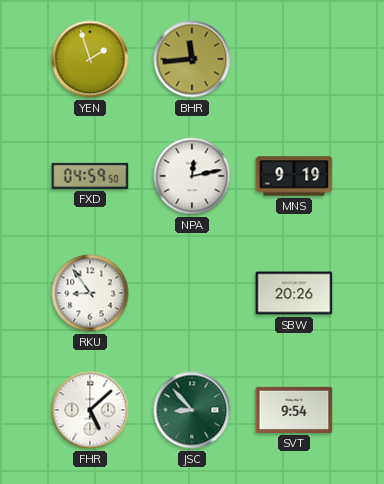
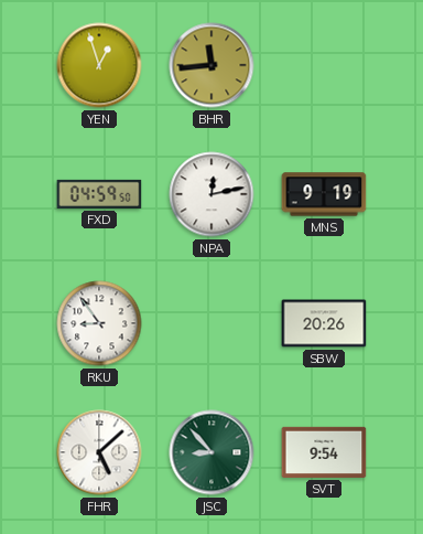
YEN: 1:57 -> 12:57 (99, 65)
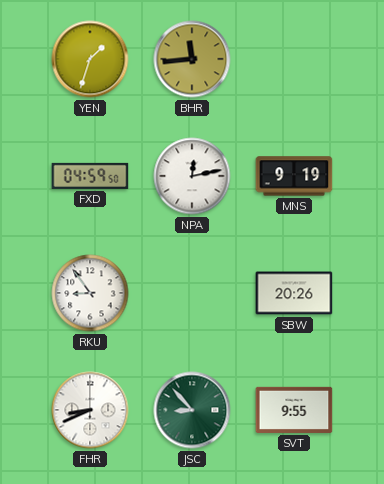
YEN: 12:57 -> 1:33 (90, 59)
FHR: 5:08 -> 8:41 (90, 410)
SVT: 9:54 -> 9:55 (294, 410)
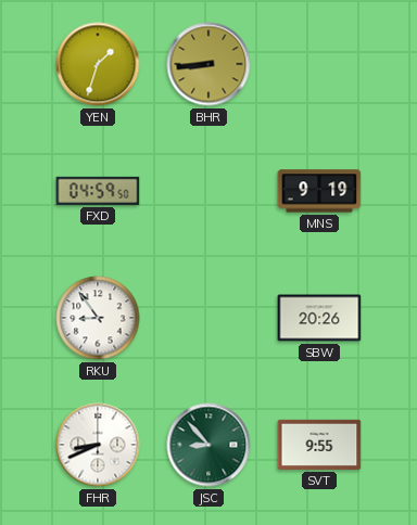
BHR: 11:44 -> 8:44 (208, 64)
NPA: 12:13 -> none (192, 176)
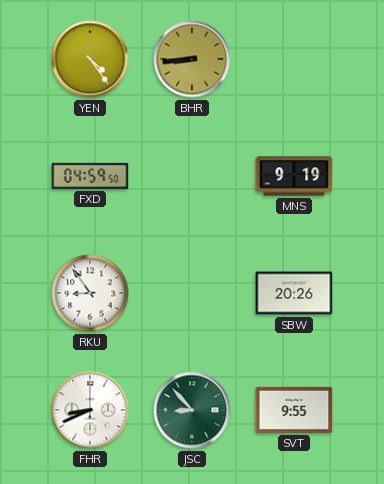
YEN: 1:33 -> 4:24 (90, 59)
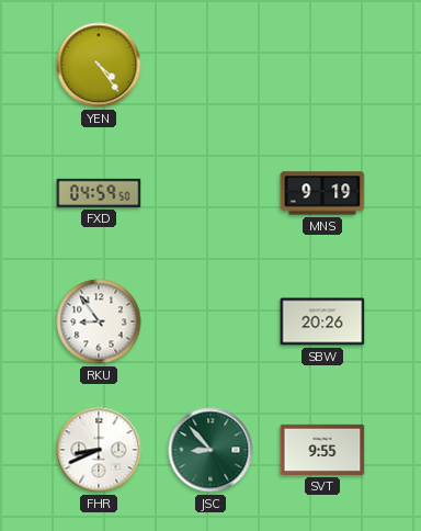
BHR: 8:44 -> none (192, 59)
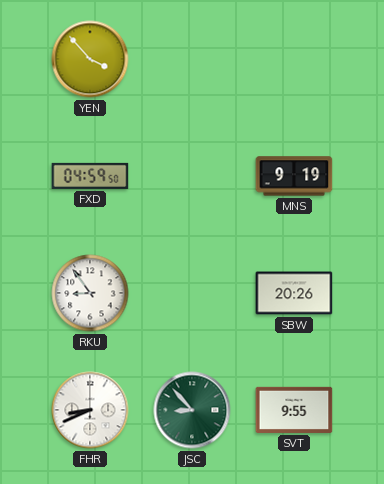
YEN: 4:24 -> 3:53 (90, 59)
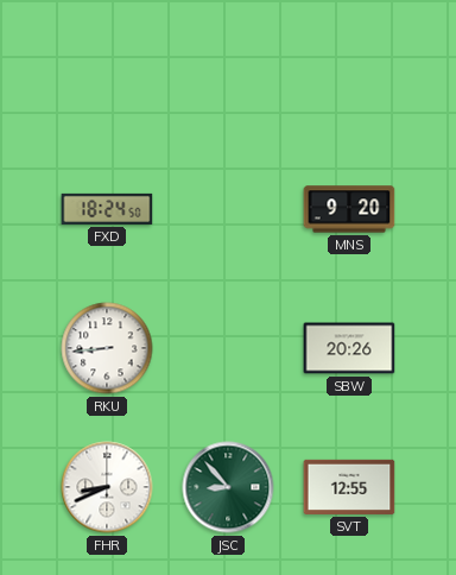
YEN: 3:53 -> none (90, 59)
FXD: 04:59 -> 18:24 (107, 209)
MNS: 9:19 -> 9:20 (349, 209)
RKU: 8:54 -> 8:44 (107, 348)
SVT: 9:55 -> 12:55 (349, 487)
